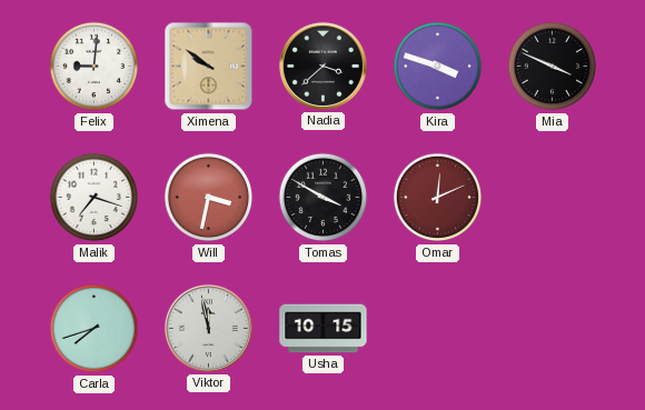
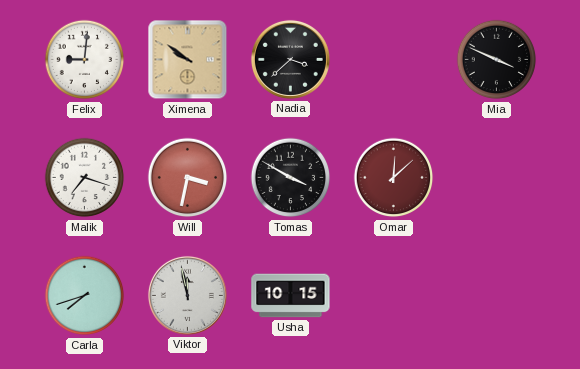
Kira: 3:48 -> none (438, 67)
Omar: 12:11 -> 12:08 (394, 178)
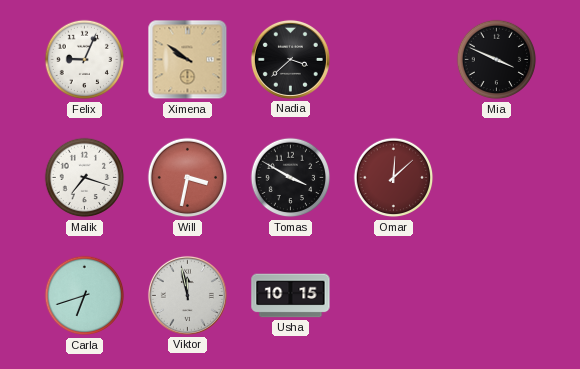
Felix: 9:01 -> 9:04 (85, 60)
Carla: 7:42 -> 6:42 (85, 296)
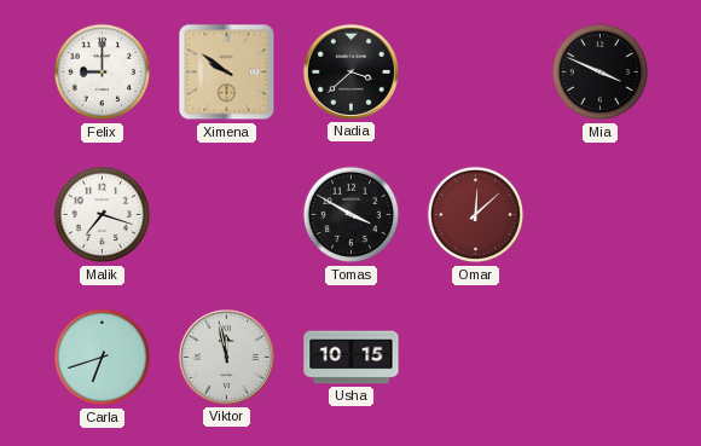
Felix: 9:04 -> 9:00 (103, 73)
Will: 3:32 -> none (188, 178)
